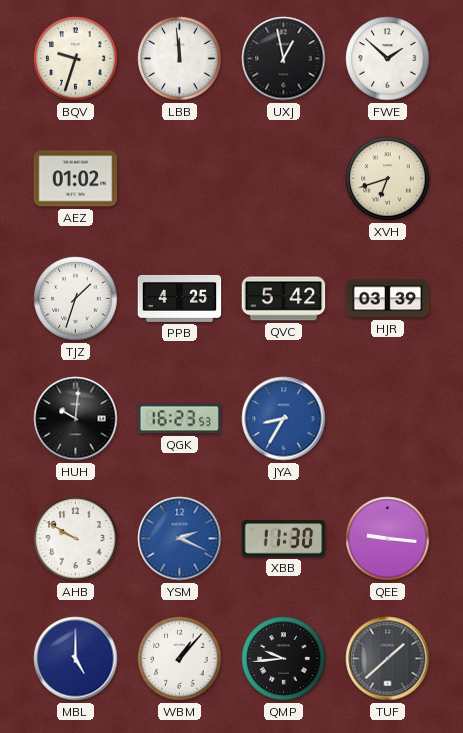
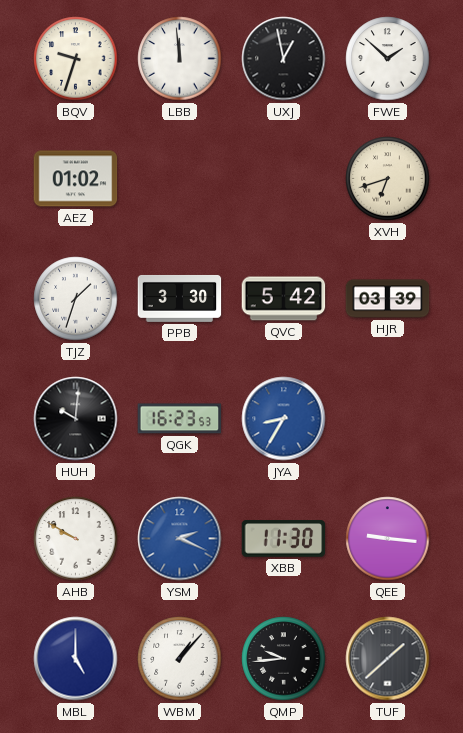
PPB: 4:25 -> 3:30 (180, 298)
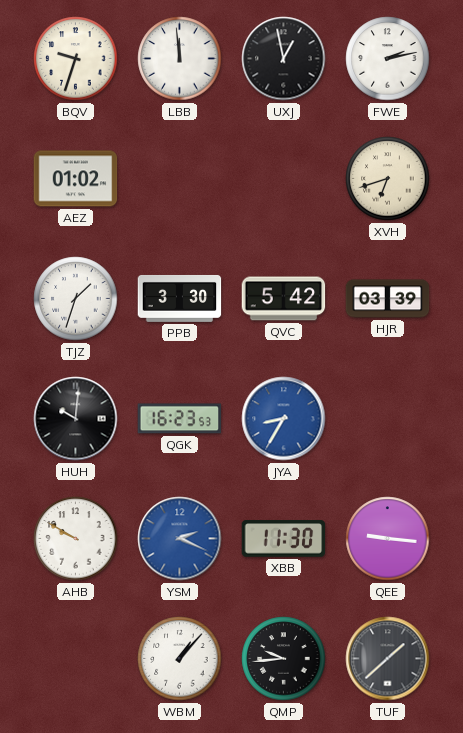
FWE: 1:52 -> 2:13 (388, 59)
MBL: 5:00 -> none (76, 659)
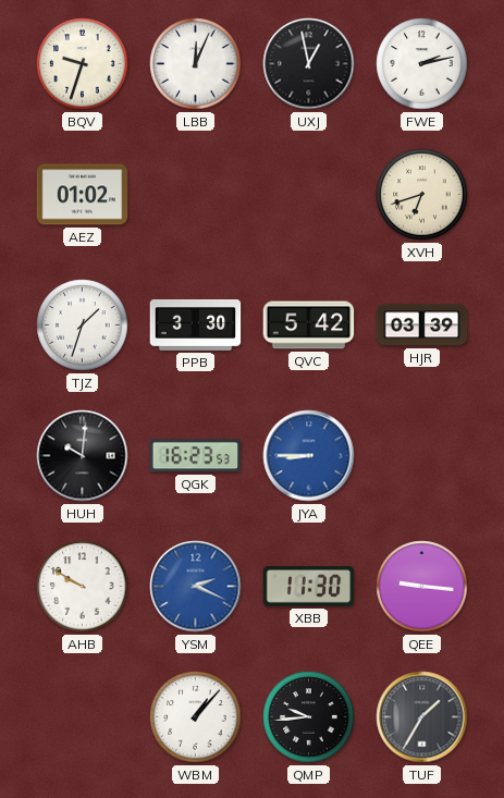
LBB: 11:59 -> 12:04 (196, 64)
JYA: 8:35 -> 8:45 (309, 456)
TUF: 1:38 -> 1:35 (422, 717)
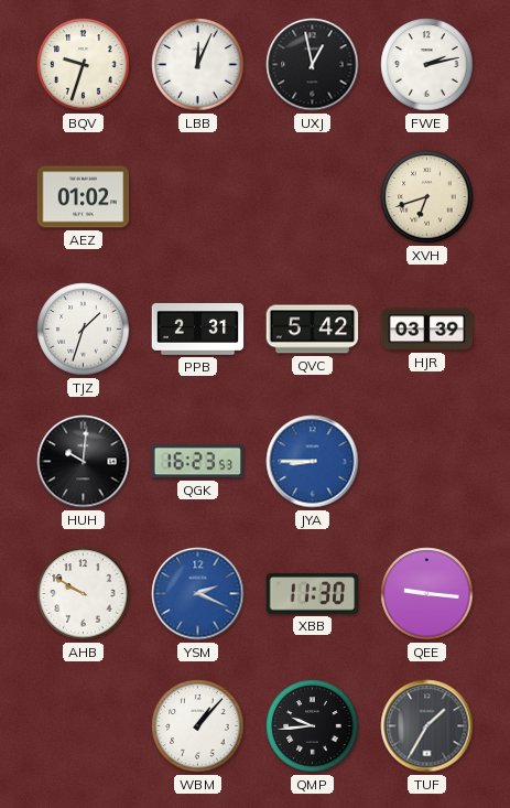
PPB: 3:30 -> 2:31 (198, 328)
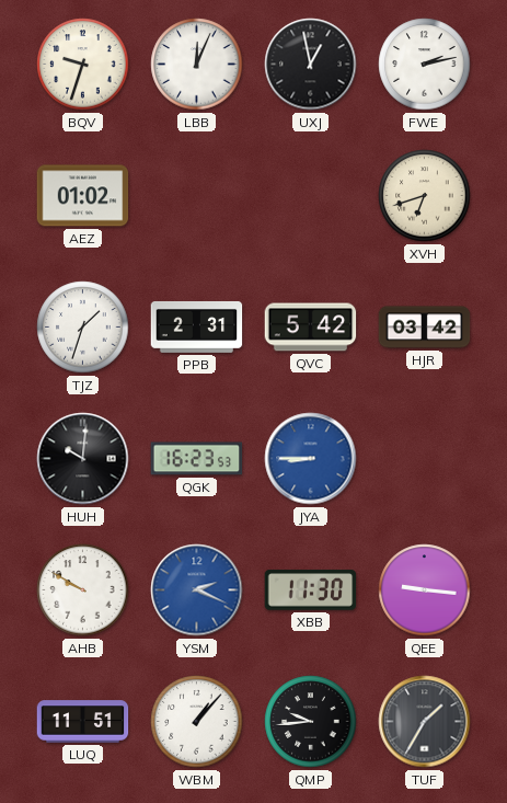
HJR: 03:39 -> 03:42 (425, 328)
LUQ: none -> 11:51 (83, 722)
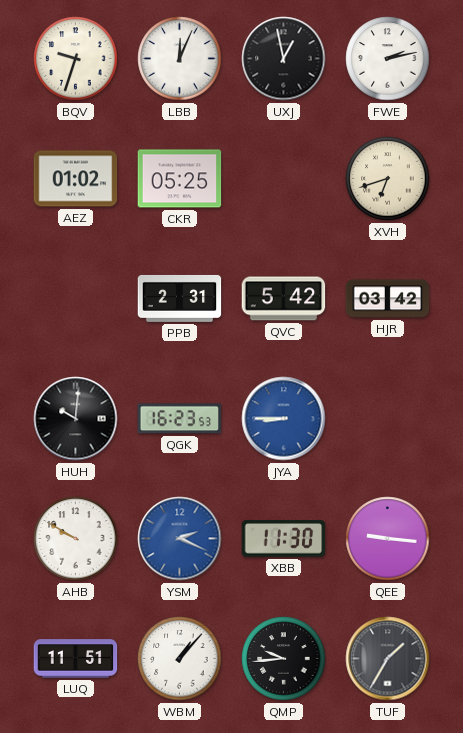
CKR: none -> 05:25 (180, 179)
TJZ: 1:33 -> none (83, 328)
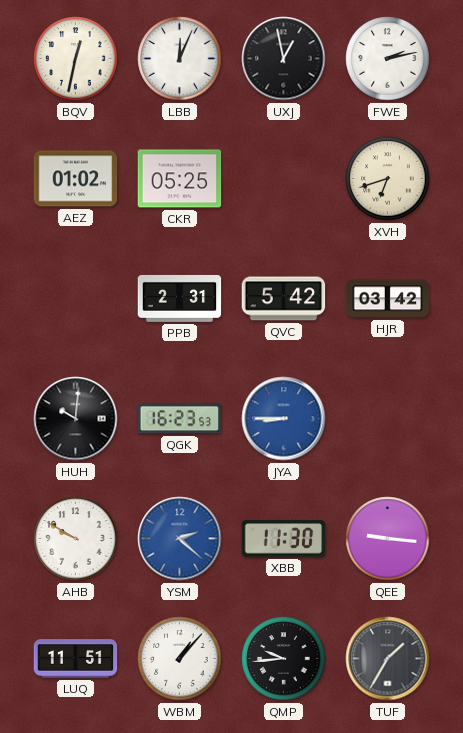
BQV: 9:33 -> 12:32 (76, 59)
YSM: 2:19 -> 2:22 (180, 539)
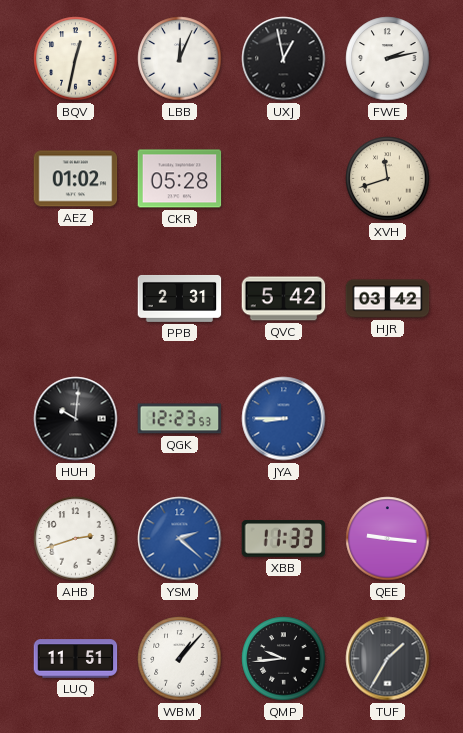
CKR: 05:25 -> 05:28 (180, 179)
XVH: 6:42 -> 11:42 (388, 179)
QGK: 16:23 -> 12:23 (180, 419)
AHB: 9:50 -> 2:42 (76, 539)
XBB: 11:30 -> 11:33 (284, 539)
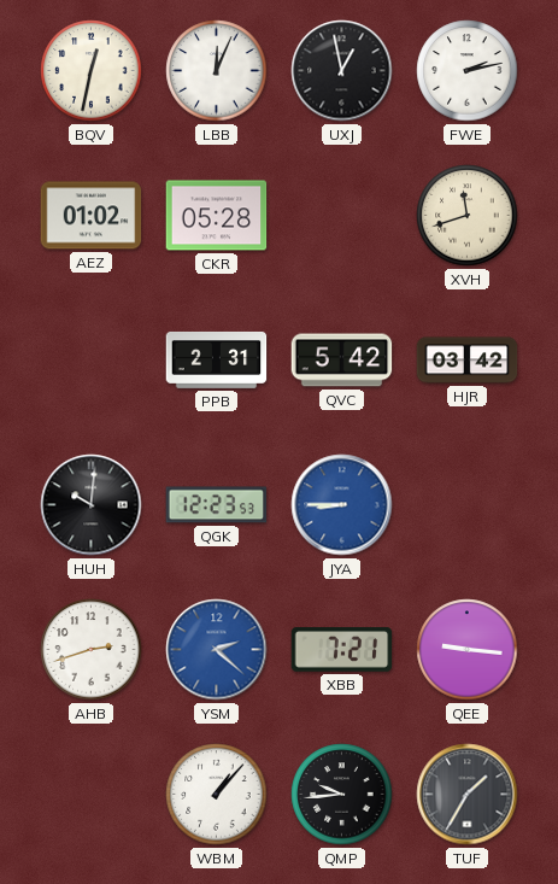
XBB: 11:33 -> 7:21 (342, 650)
LUQ: 11:51 -> none (76, 659)
